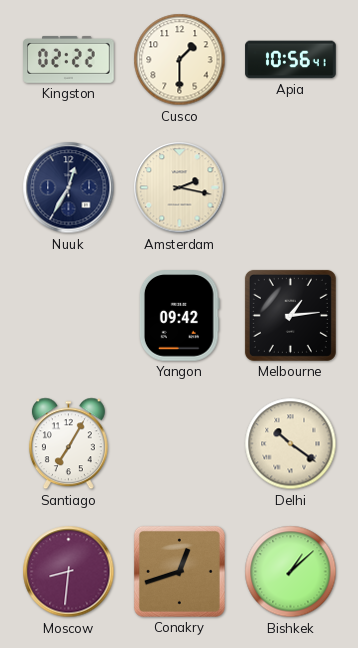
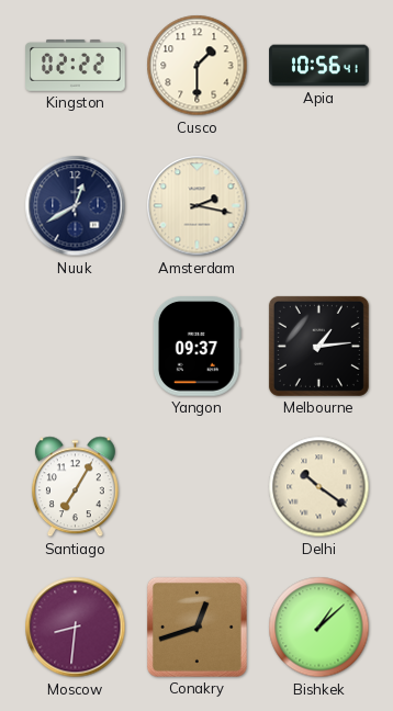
Nuuk: 12:35 -> 12:40 (76, 206)
Yangon: 09:42 -> 09:37 (196, 347)
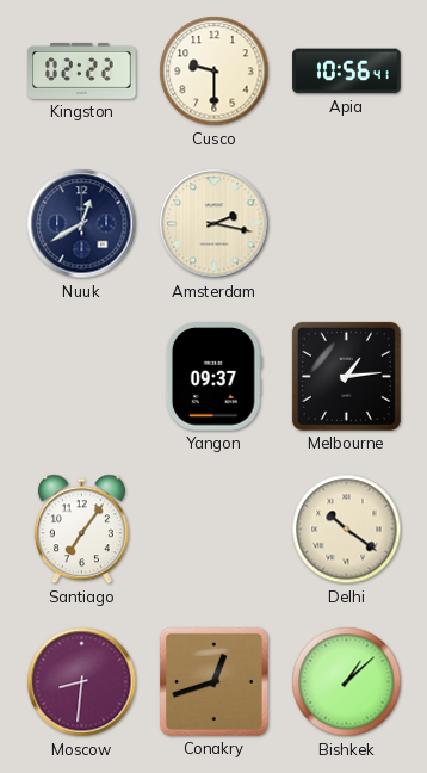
Cusco: 1:30 -> 9:30 (215, 72)
Santiago: 7:05 -> 7:06 (81, 530)
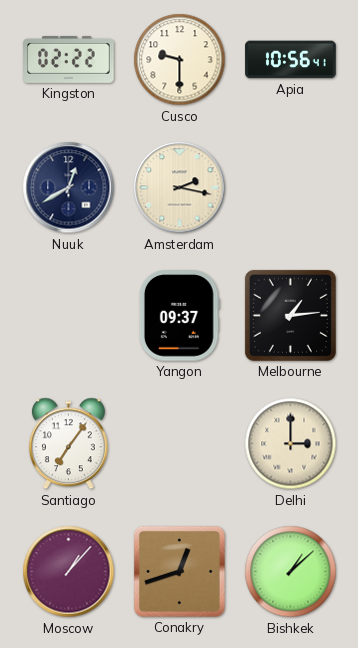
Delhi: 10:21 -> 3:00 (291, 444)
Moscow: 8:31 -> 1:07 (69, 572)
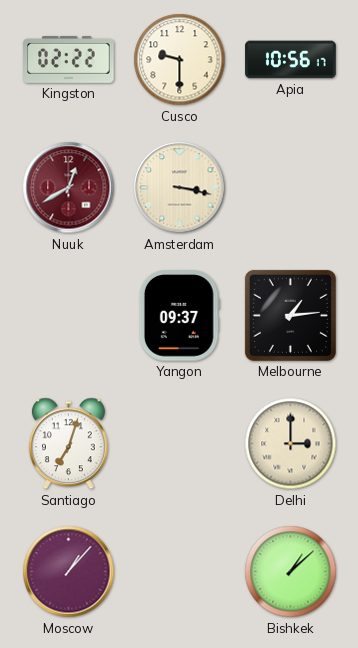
Apia: 10:56:41 -> 10:56:17 (291, 60)
Nuuk dial: navy -> burgundy (69, 188)
Amsterdam: 2:17 -> 3:17 (180, 188)
Santiago: 7:06 -> 7:03 (68, 444)
Conakry: 12:42 -> none (179, 571)
